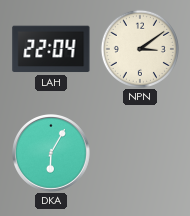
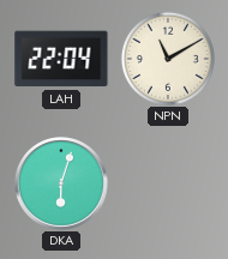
NPN: 3:09 -> 11:10 (168, 59)
DKA: 6:05 -> 6:03 (62, 185)
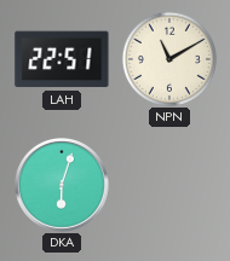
LAH: 22:04 -> 22:51 (62, 59)
